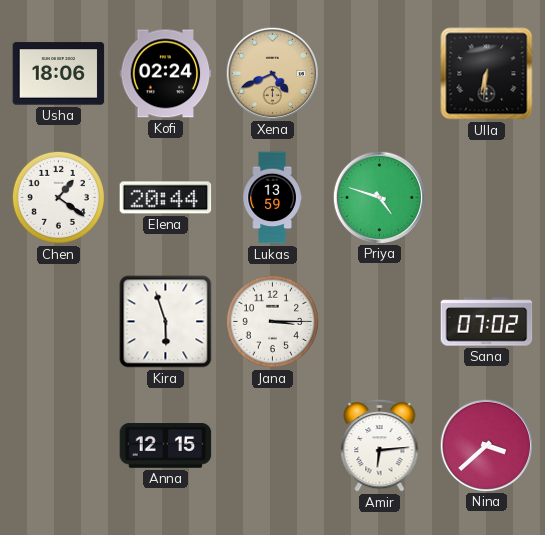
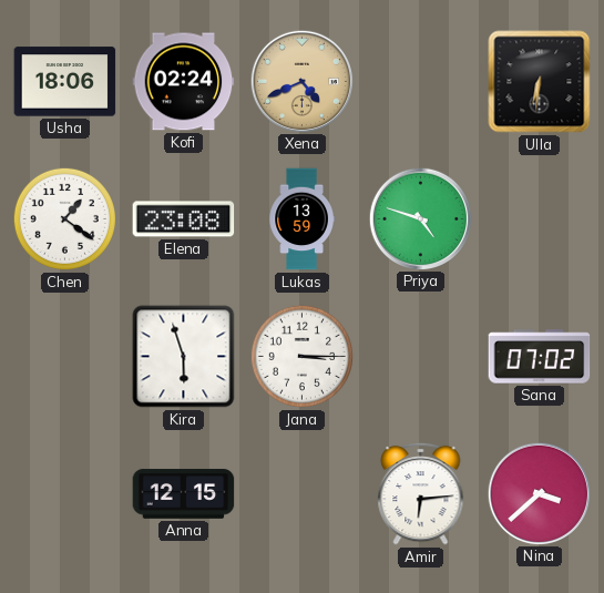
Elena: 20:44 -> 23:08 (184, 219)
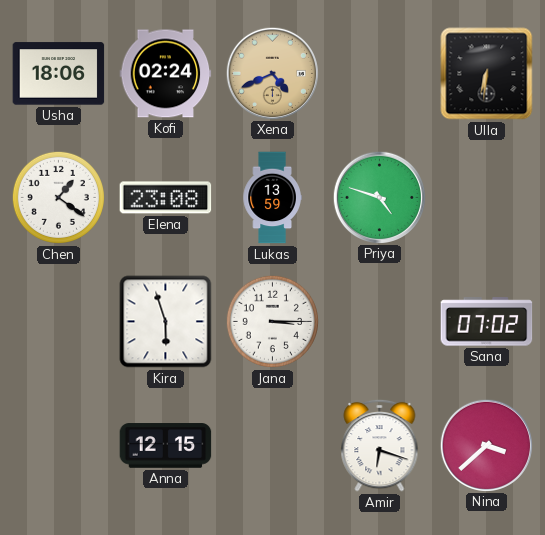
Amir: 6:14 -> 6:18 (380, 445)
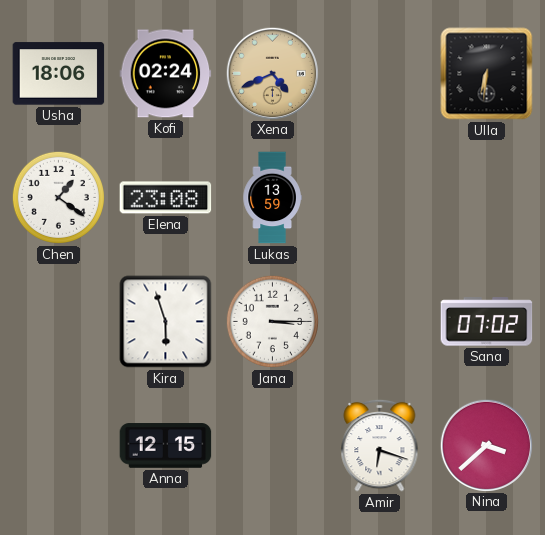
Priya: 4:48 -> none (379, 197)
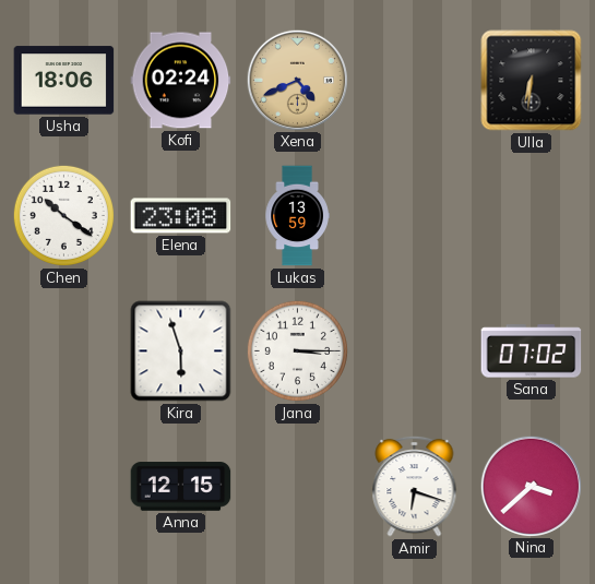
Chen: 1:21 -> 10:21 (63, 215)
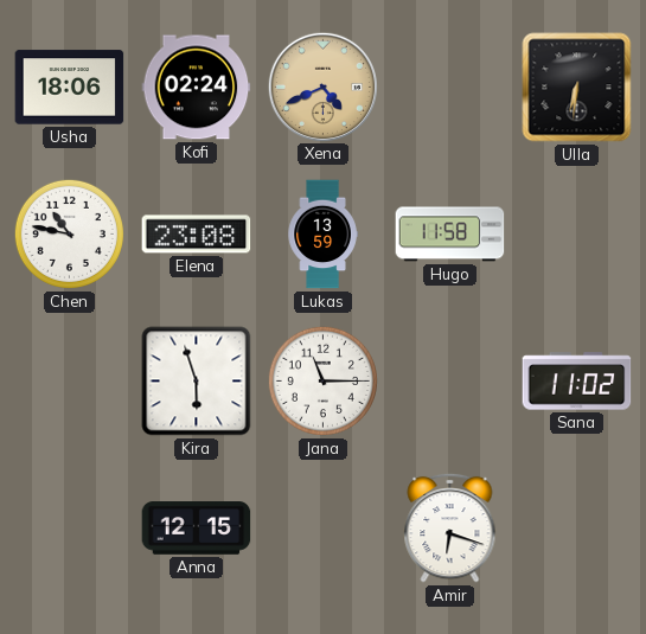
Chen: 10:21 -> 10:47 (69, 233)
Hugo: none -> 11:58 (450, 235)
Jana: 3:15 -> 11:15 (322, 380)
Sana: 07:02 -> 11:02 (577, 382)
Nina: 3:38 -> none (531, 486)
